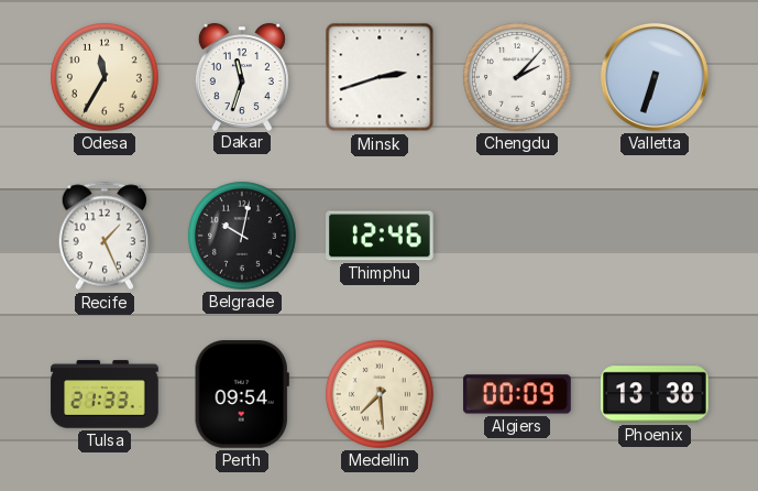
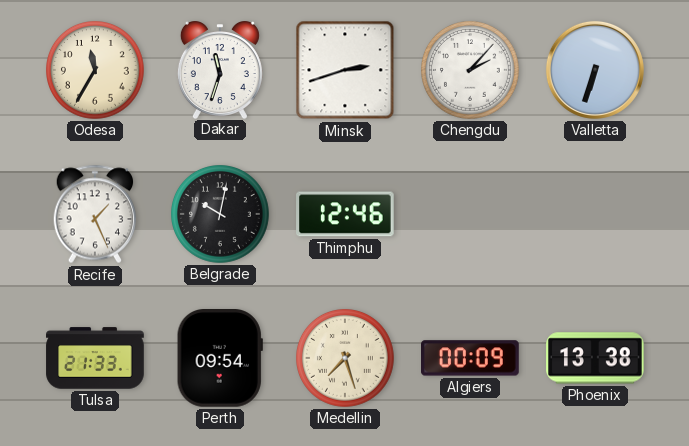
Medellin: 7:29 -> 7:27 (346, 359)
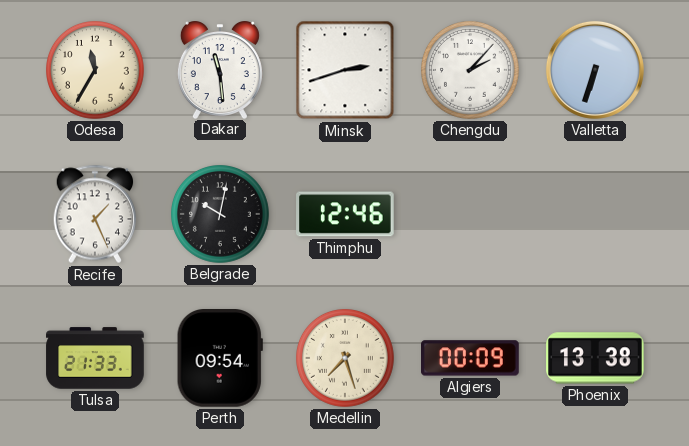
Dakar: 11:33 -> 11:29 (220, 70)
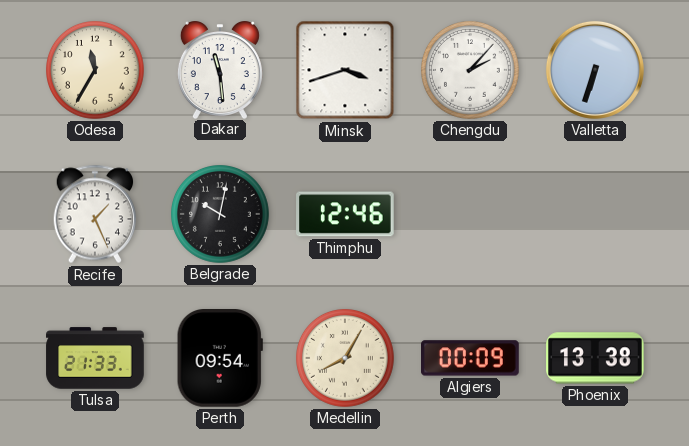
Minsk: 2:42 -> 3:42 (345, 70)
Medellin: 7:27 -> 8:05 (346, 359)
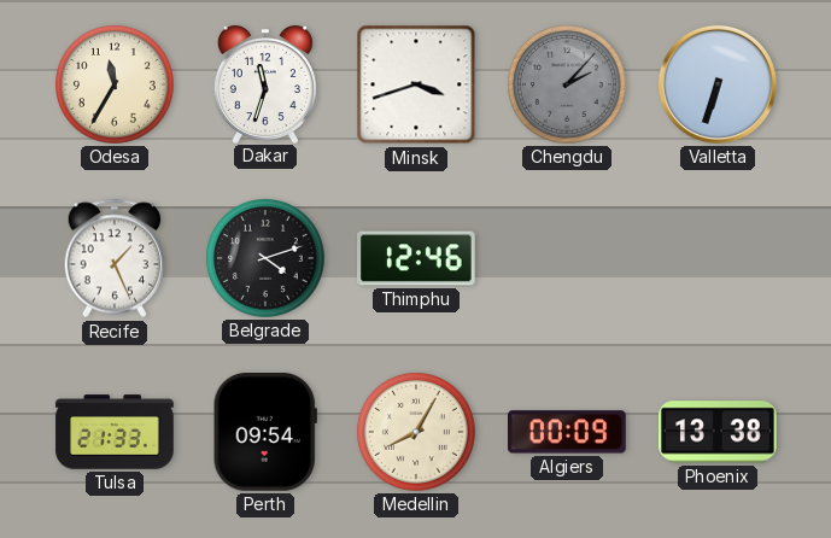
Dakar: 11:29 -> 11:33 (265, 84)
Chengdu dial: white -> grey (568, 86)
Belgrade: 10:02 -> 4:12 (267, 259)
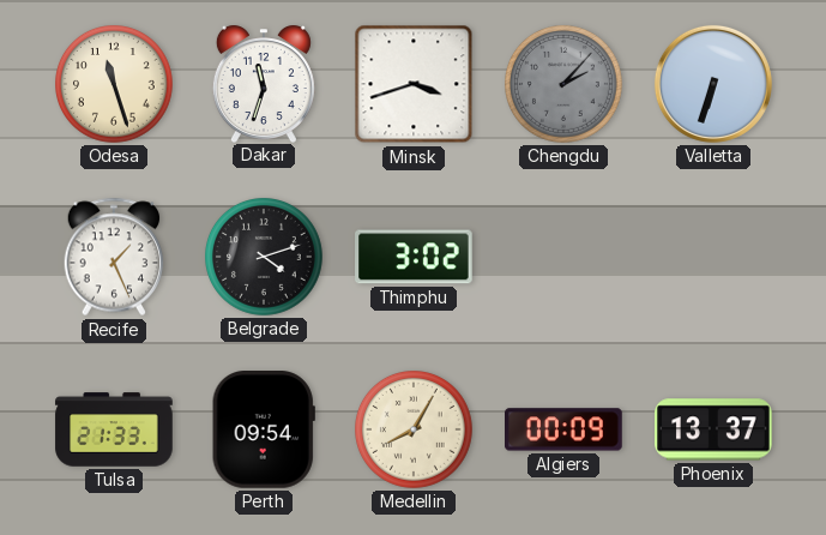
Odesa: 11:35 -> 11:27 (115, 85)
Thimphu: 12:46 -> 3:02 (414, 257)
Phoenix: 13:38 -> 13:37 (713, 429)
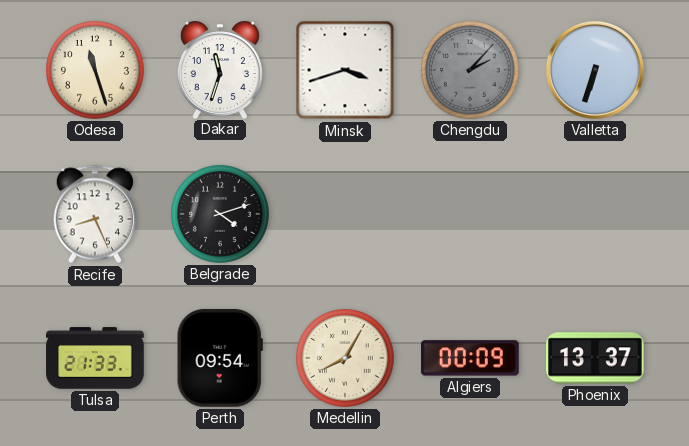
Recife: 1:26 -> 8:26 (95, 214)
Thimphu: 3:02 -> none (414, 257)
